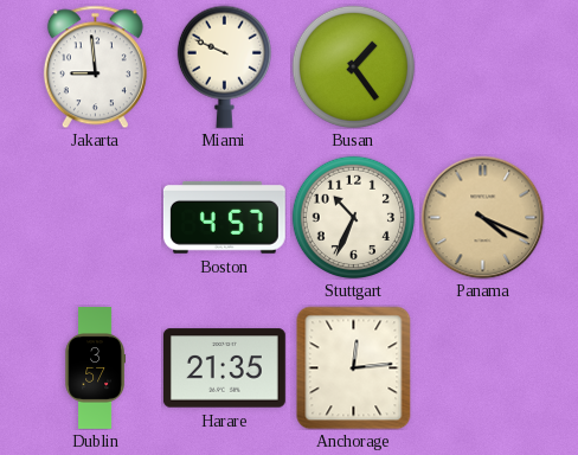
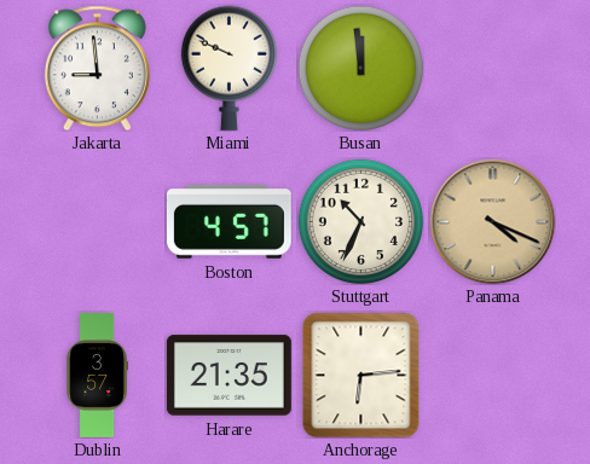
Busan: 1:24 -> 11:59 (360, 68)
Anchorage: 12:14 -> 6:14 (361, 375)
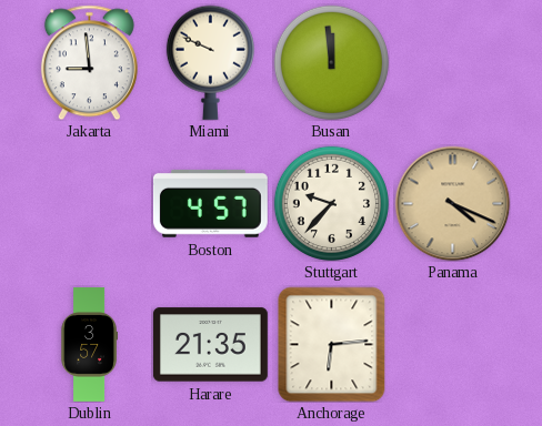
Stuttgart: 10:34 -> 9:37 (331, 203)
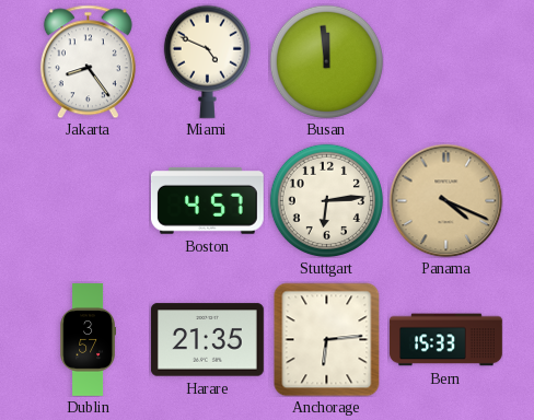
Jakarta: 8:59 -> 8:24 (88, 61)
Miami: 9:49 -> 4:49 (207, 61)
Stuttgart: 9:37 -> 6:14 (326, 200)
Bern: none -> 15:33 (446, 340)
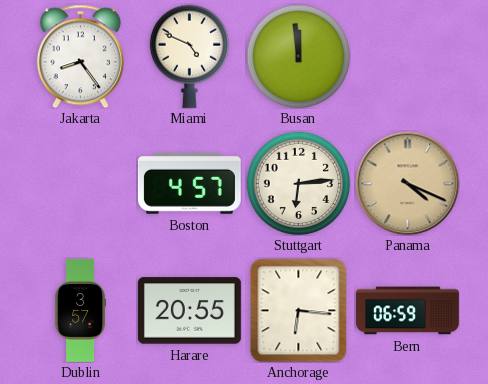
Harare: 21:35 -> 20:55 (190, 311)
Anchorage: 6:14 -> 6:16 (299, 310)
Bern: 15:33 -> 06:59 (408, 311)
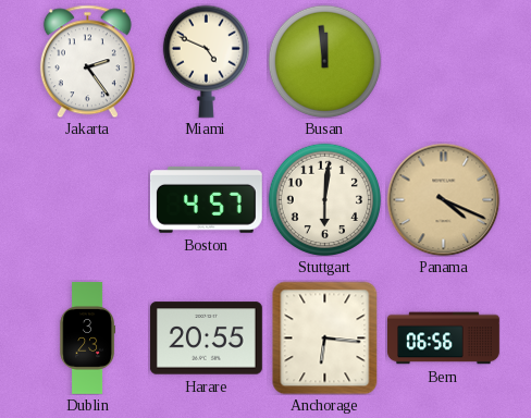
Jakarta: 8:24 -> 2:24 (87, 61)
Stuttgart: 6:14 -> 6:01 (324, 199)
Dublin: 3:57 -> 3:23 (87, 339)
Bern: 06:59 -> 06:56 (444, 339)
